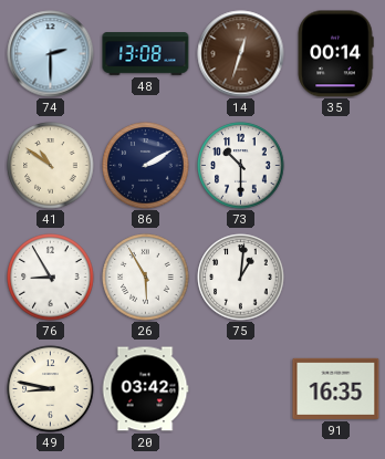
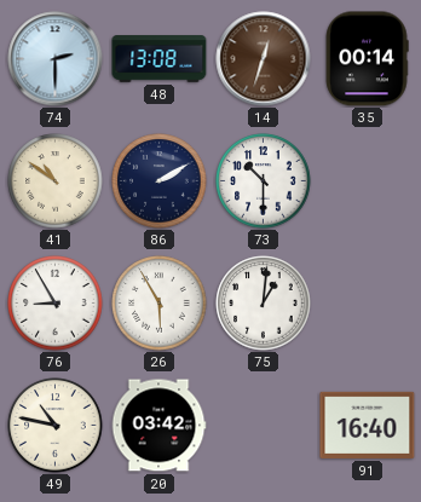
49: 8:47 -> 10:47 (56, 426)
91: 16:35 -> 16:40 (368, 425)
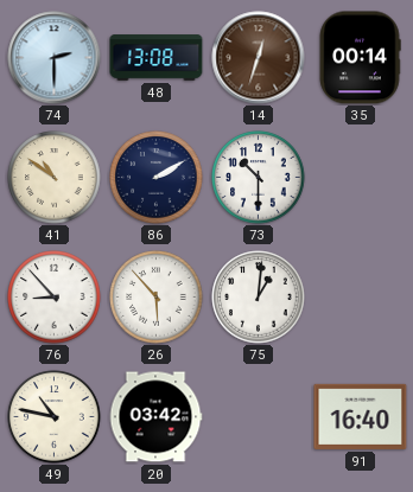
76: 8:55 -> 8:53 (55, 298)
26: 5:55 -> 5:53 (157, 298)
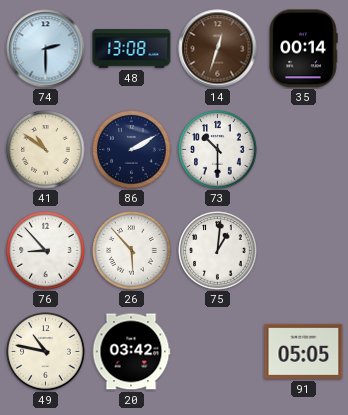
91: 16:40 -> 05:05 (304, 351)
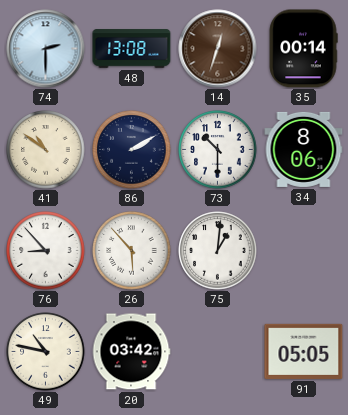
34: none -> 8:06 (304, 149)
